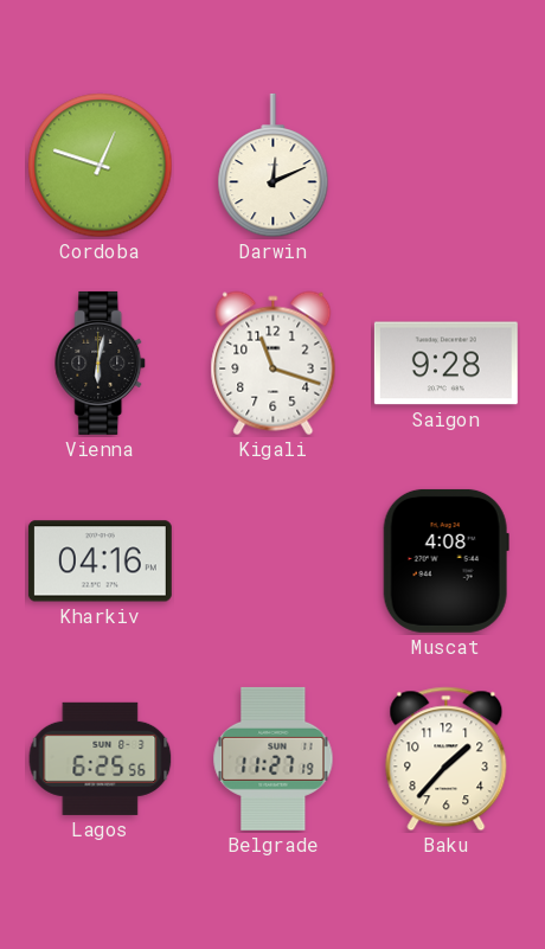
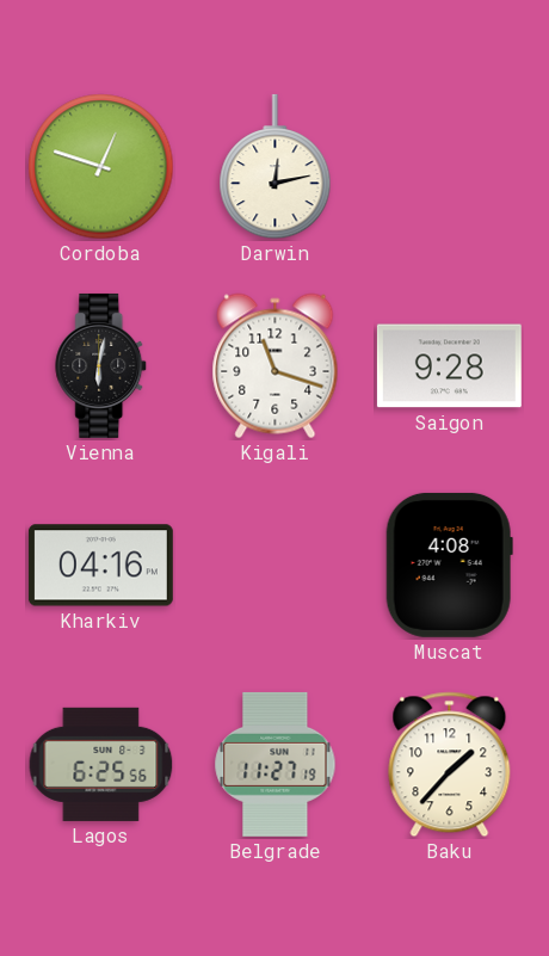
Darwin: 12:11 -> 12:13 (276, 167)
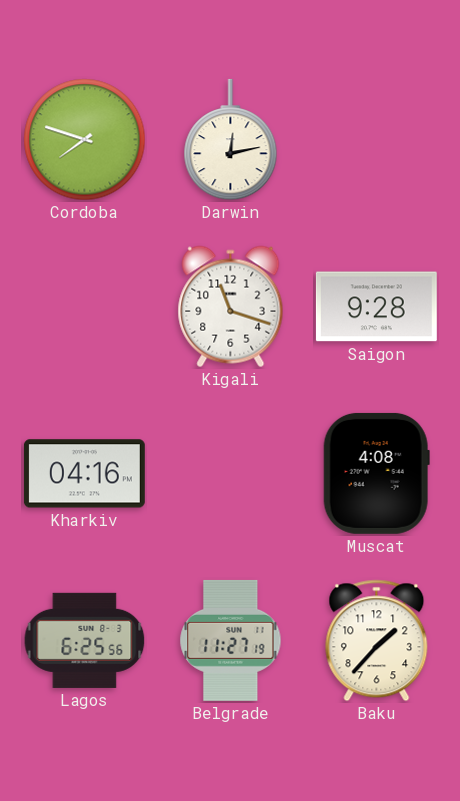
Cordoba: 12:48 -> 7:48 (85, 140)
Vienna: 6:02 -> none (101, 365)
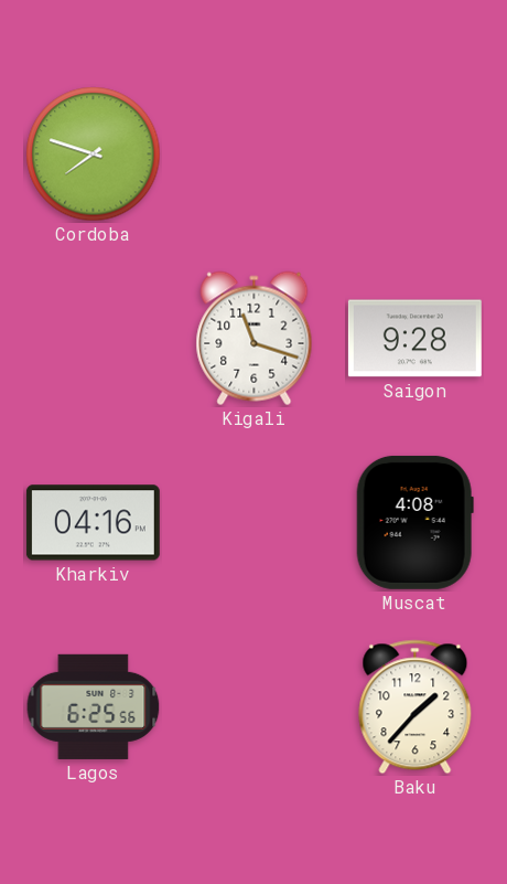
Darwin: 12:13 -> none (231, 140)
Belgrade: 11:27 -> none (231, 640)
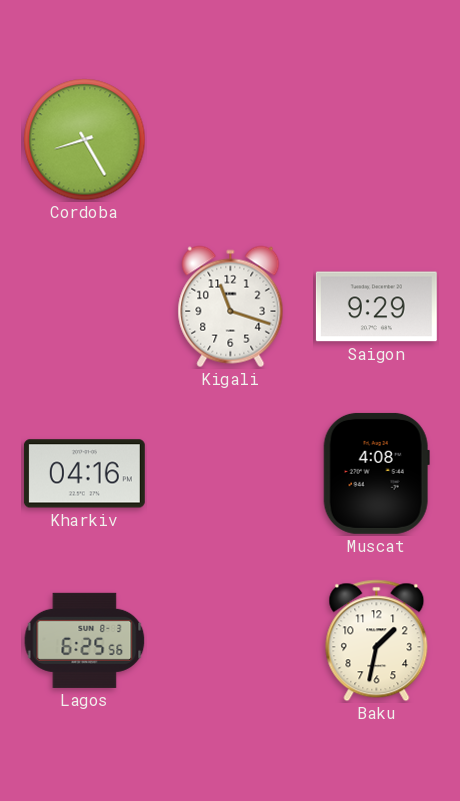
Cordoba: 7:48 -> 8:25 (85, 140)
Saigon: 9:28 -> 9:29 (376, 307)
Baku: 1:37 -> 1:32 (377, 641)
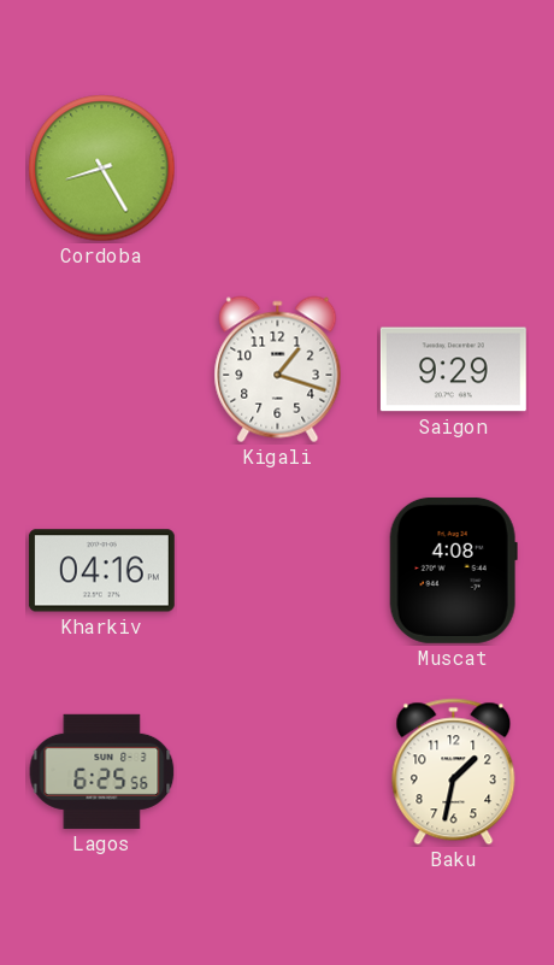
Kigali: 11:18 -> 1:18 (278, 370)
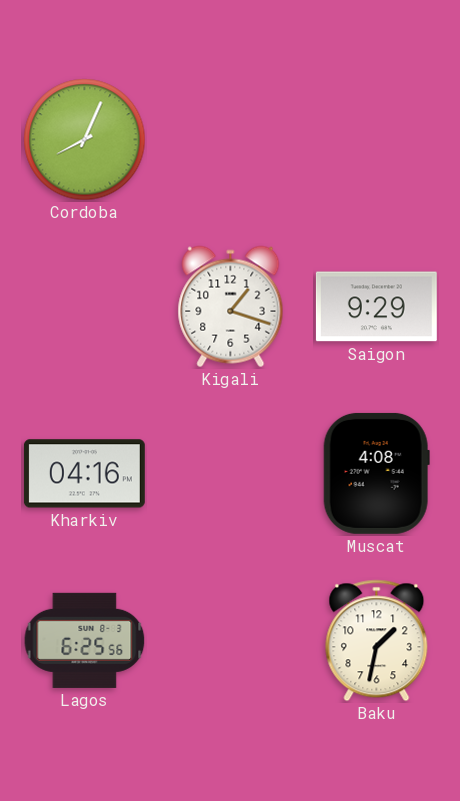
Cordoba: 8:25 -> 8:04 (85, 140)
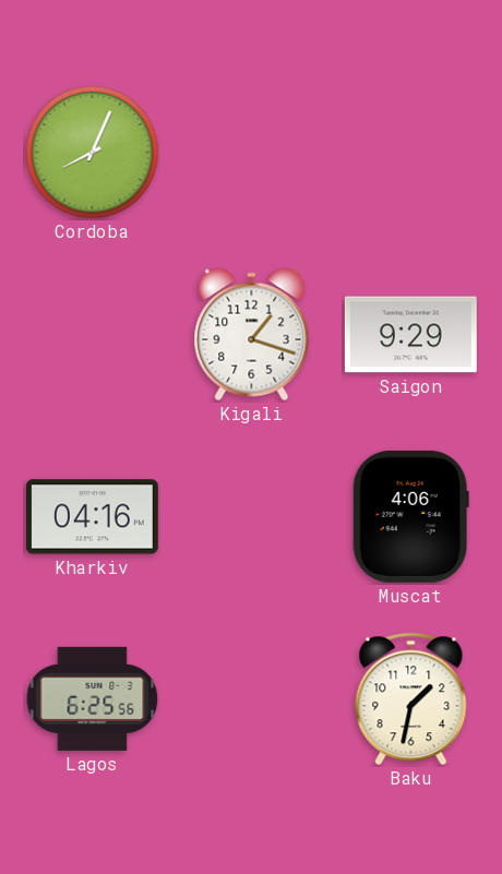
Muscat: 4:08 -> 4:06 (410, 516)
